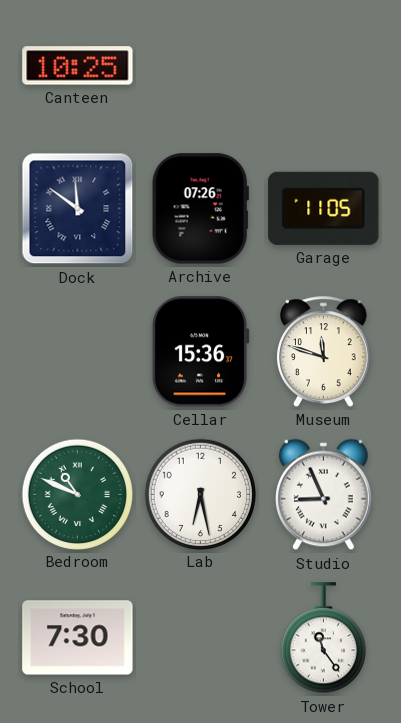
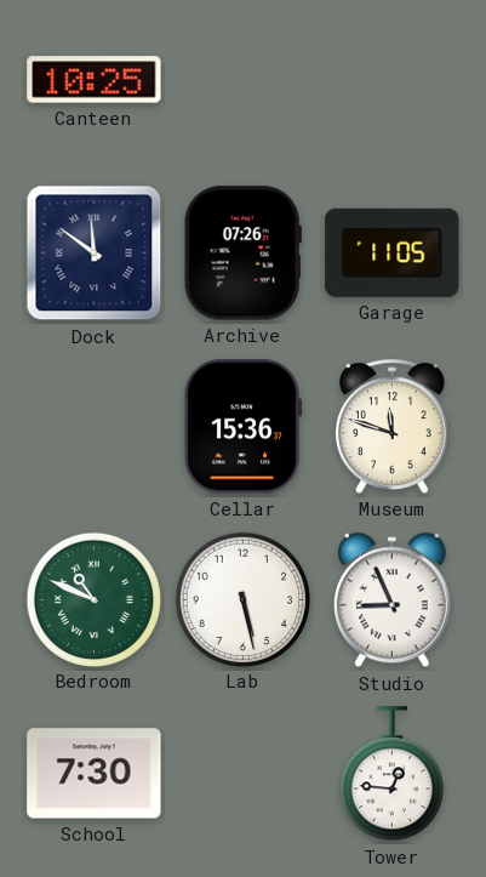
Lab: 6:28 -> 5:28 (242, 599)
Tower: 11:24 -> 12:46 (391, 774)
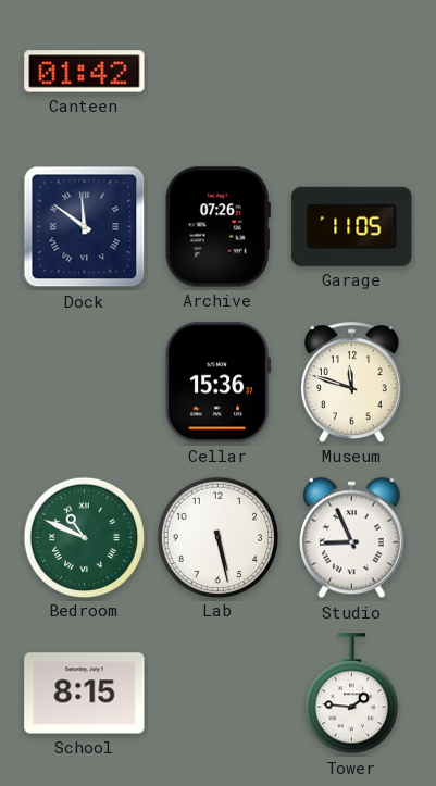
Canteen: 10:25 -> 01:42 (85, 72)
School: 7:30 -> 8:15 (85, 694)
Tower: 12:46 -> 1:46 (351, 694)
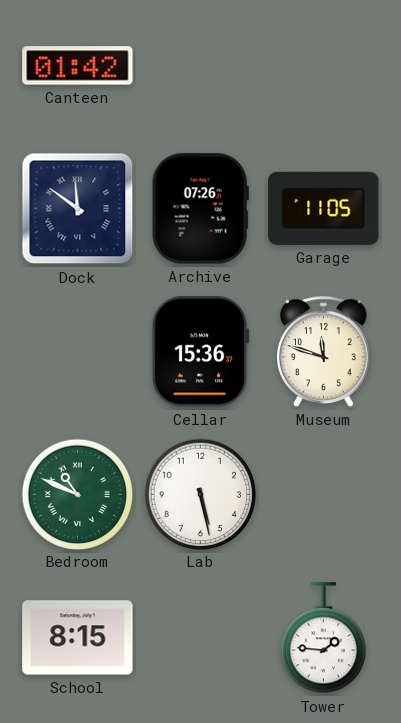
Studio: 8:56 -> none (352, 538)
